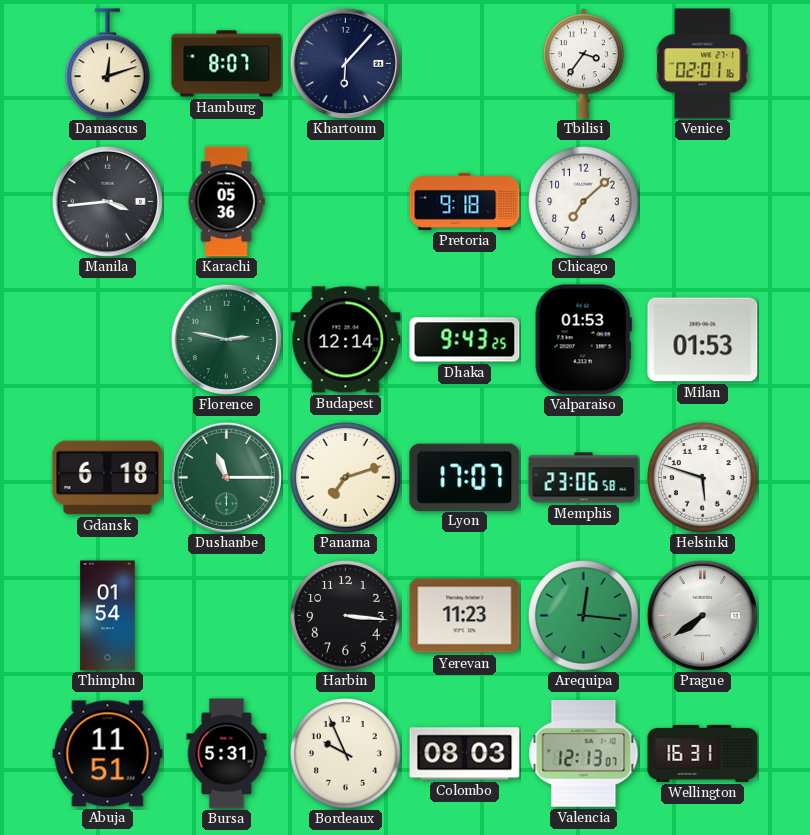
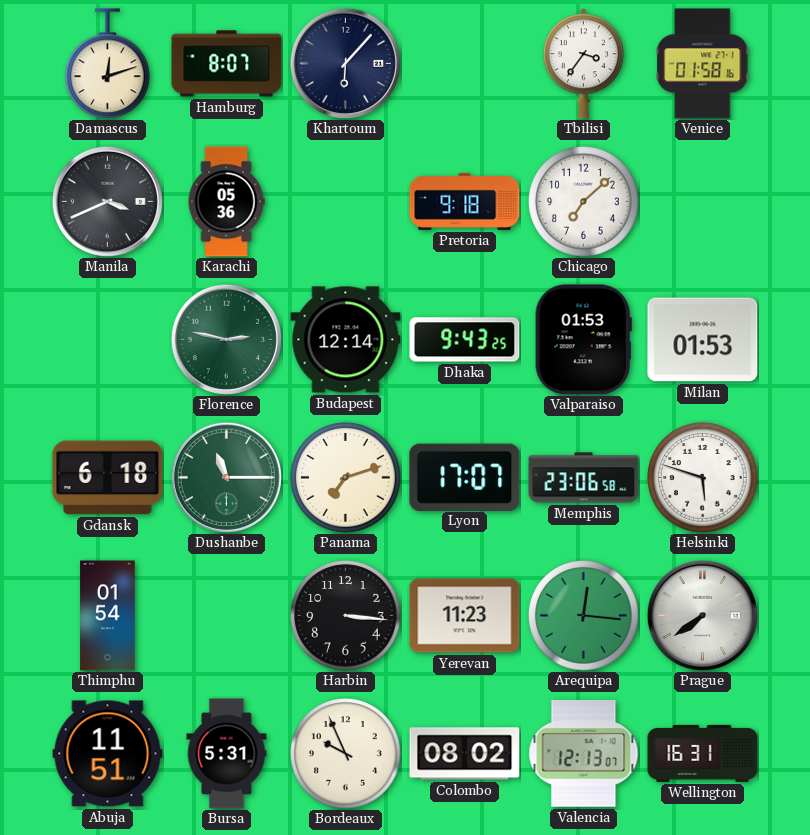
Venice: 02:01 -> 01:58 (703, 64)
Manila: 3:44 -> 3:41 (107, 201)
Colombo: 08:03 -> 08:02 (465, 754)
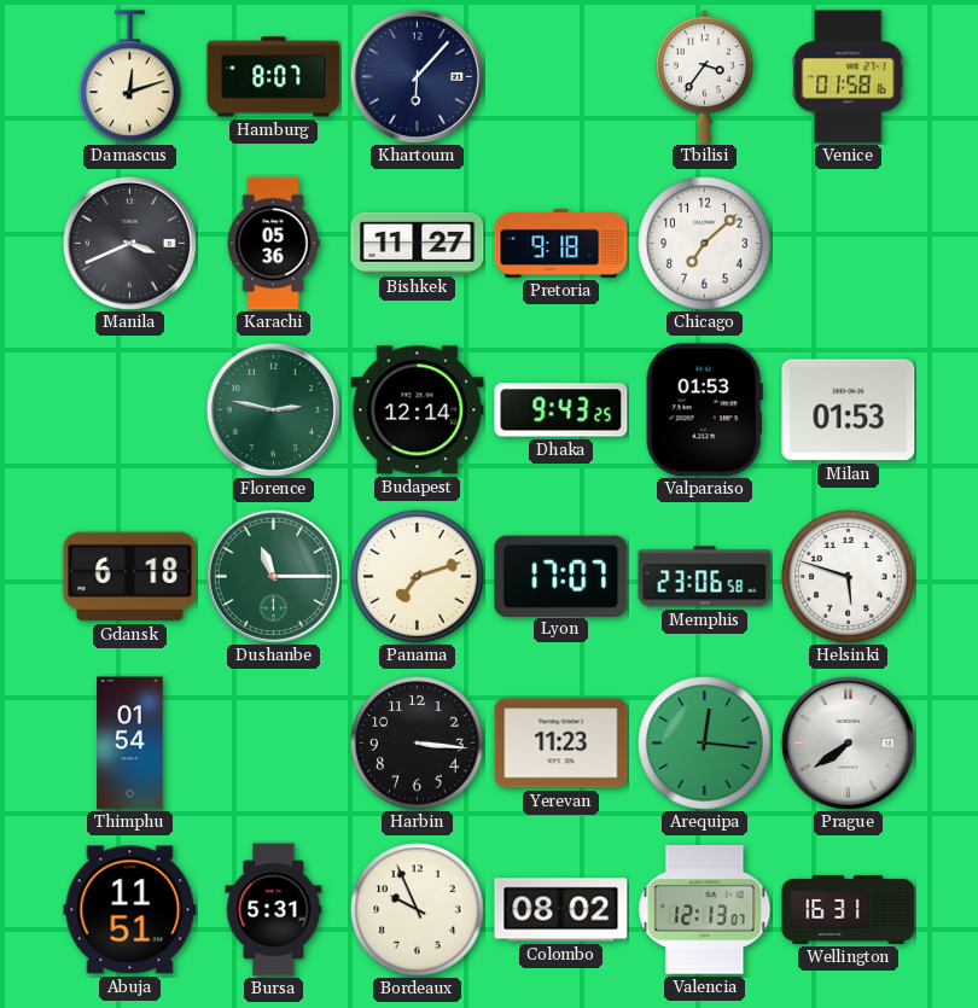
Bishkek: none -> 11:27 (418, 243)
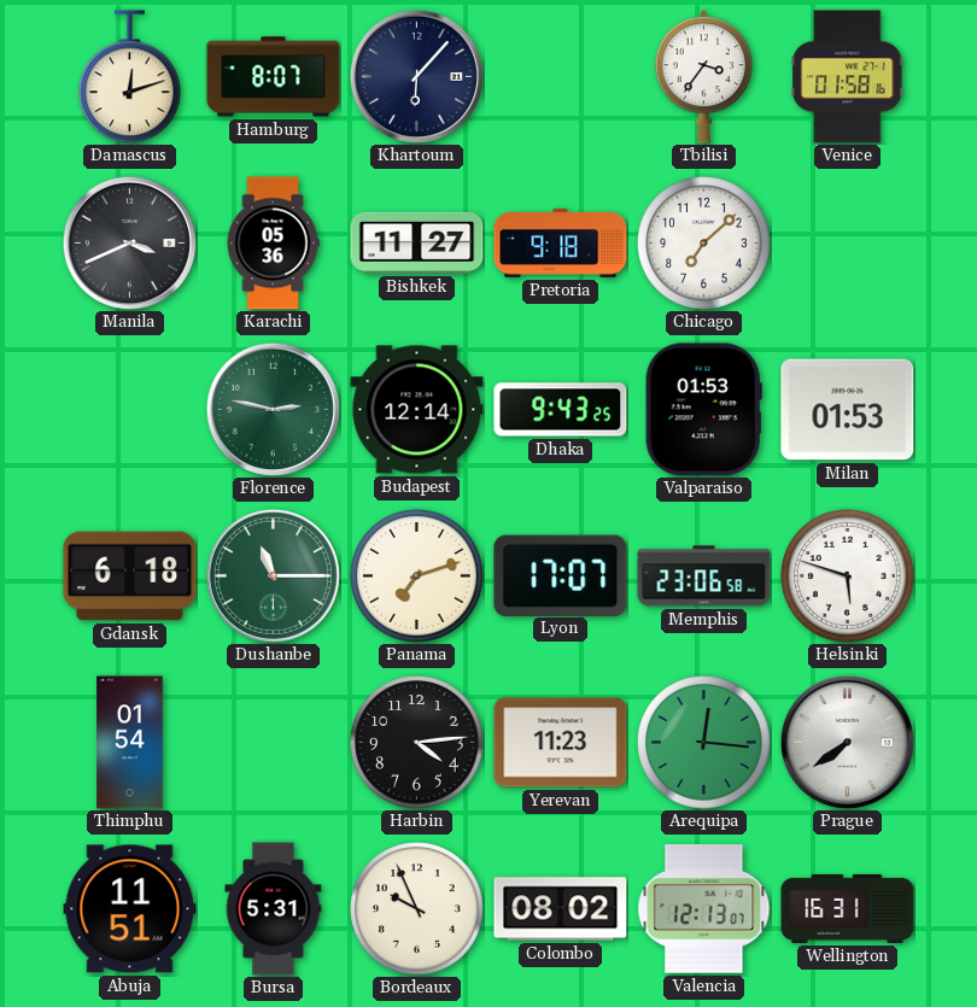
Harbin: 3:16 -> 4:14 (417, 743)
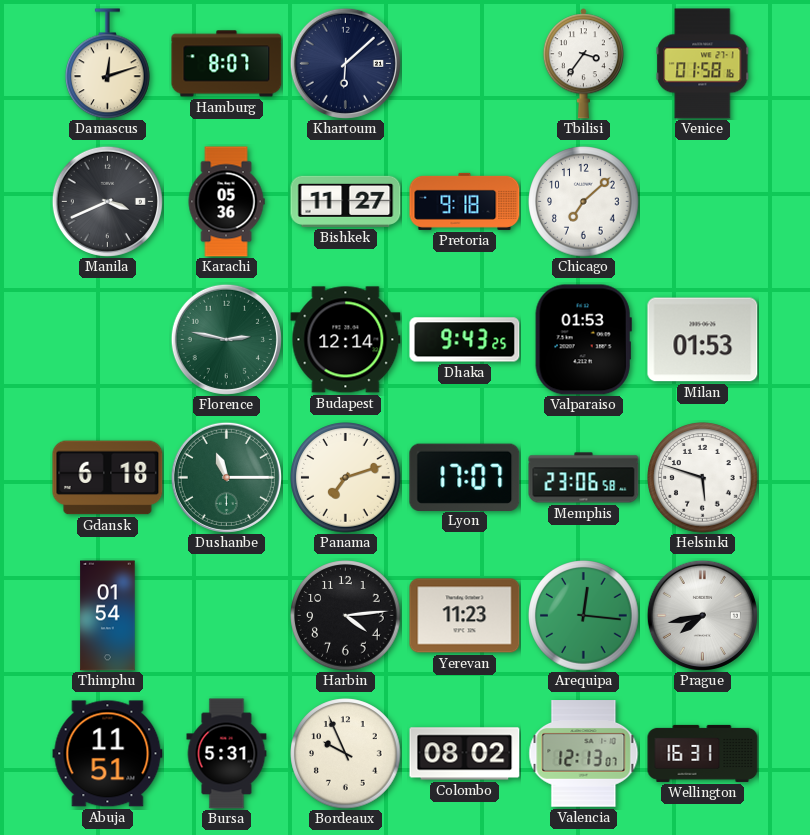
Khartoum: 6:07 -> 6:08 (345, 63)
Prague: 7:39 -> 7:43 (702, 615)
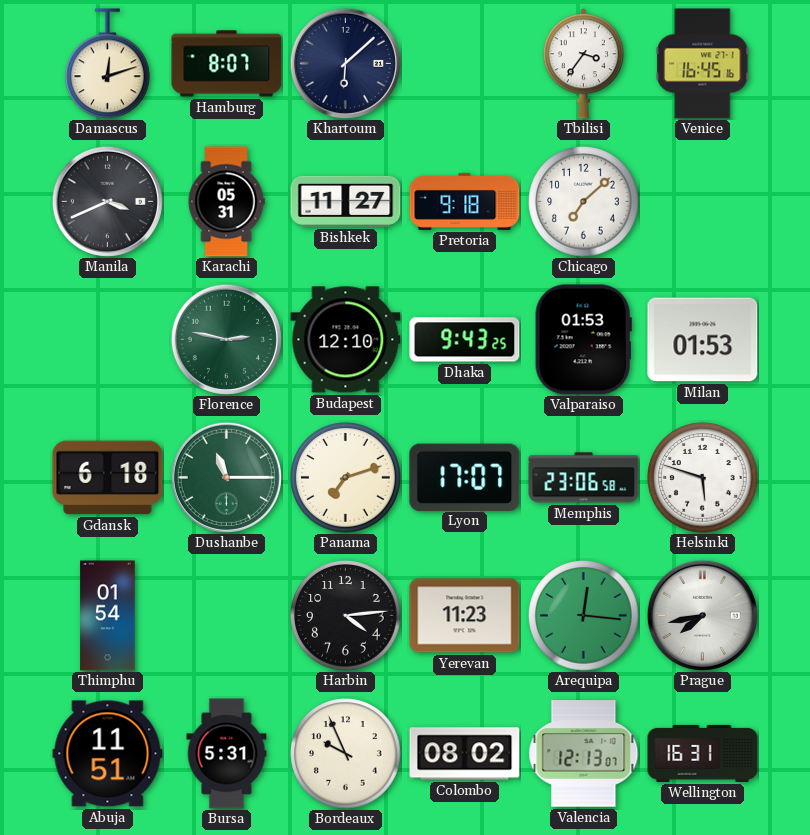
Venice: 01:58 -> 16:45 (703, 64)
Karachi: 05:36 -> 05:31 (226, 202)
Budapest: 12:14 -> 12:10 (346, 340)
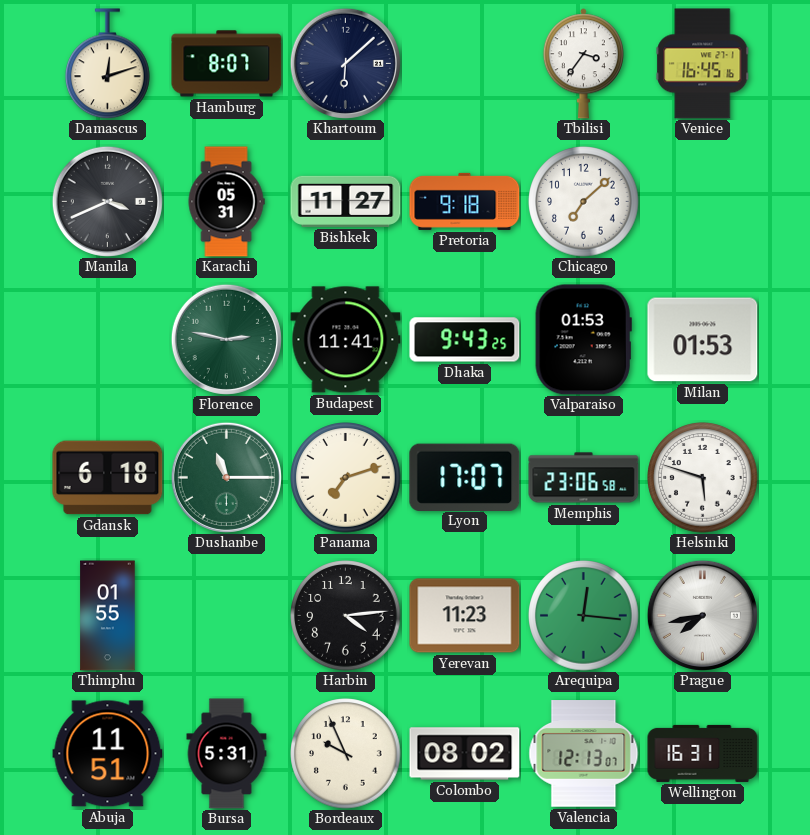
Budapest: 12:10 -> 11:41 (346, 340)
Thimphu: 01:54 -> 01:55 (108, 616)
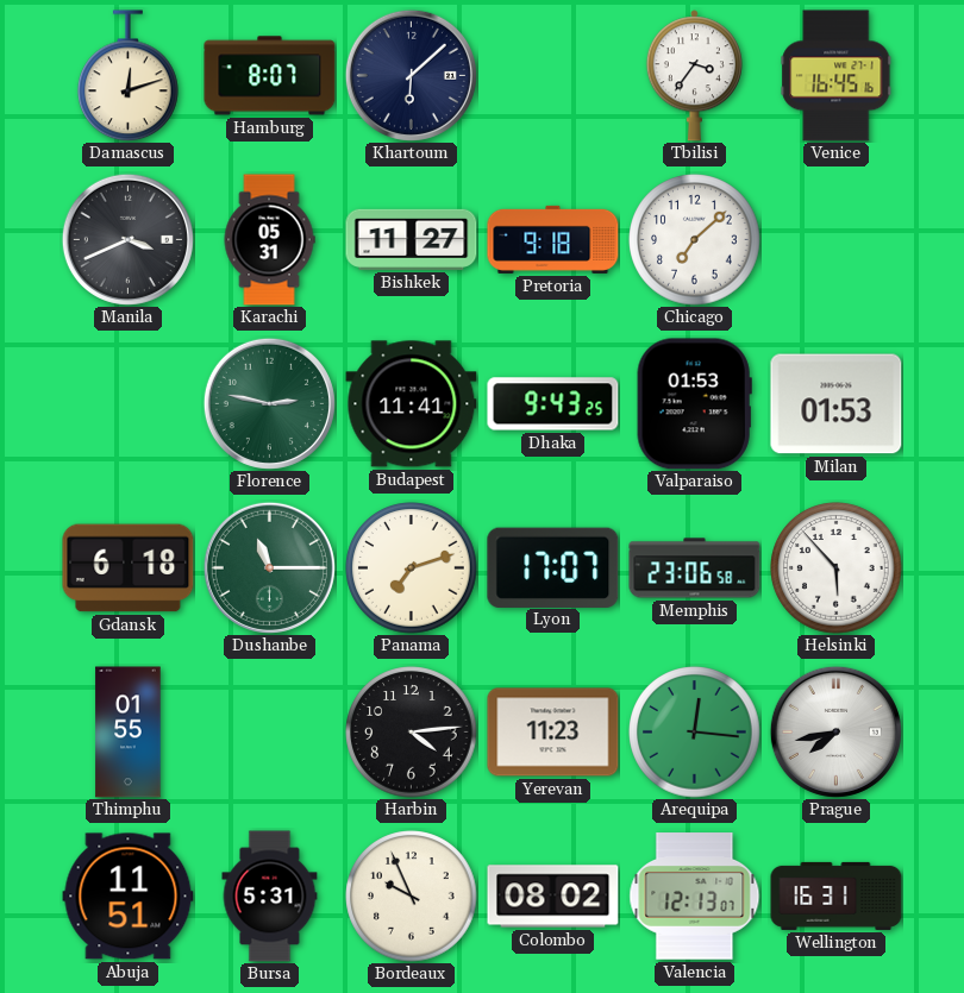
Helsinki: 5:48 -> 5:53 (837, 568)
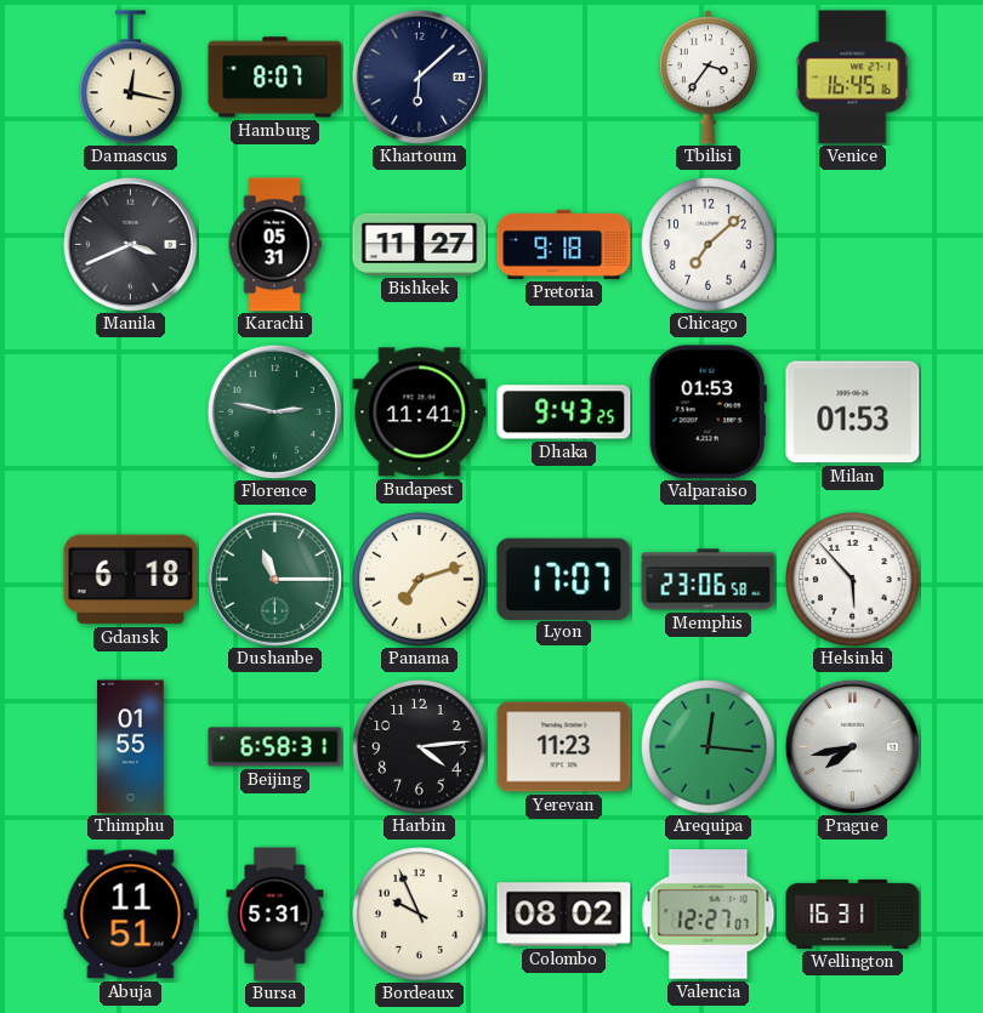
Damascus: 12:12 -> 12:17 (131, 78)
Beijing: none -> 6:58 (275, 747)
Valencia: 12:13 -> 12:27 (709, 915)
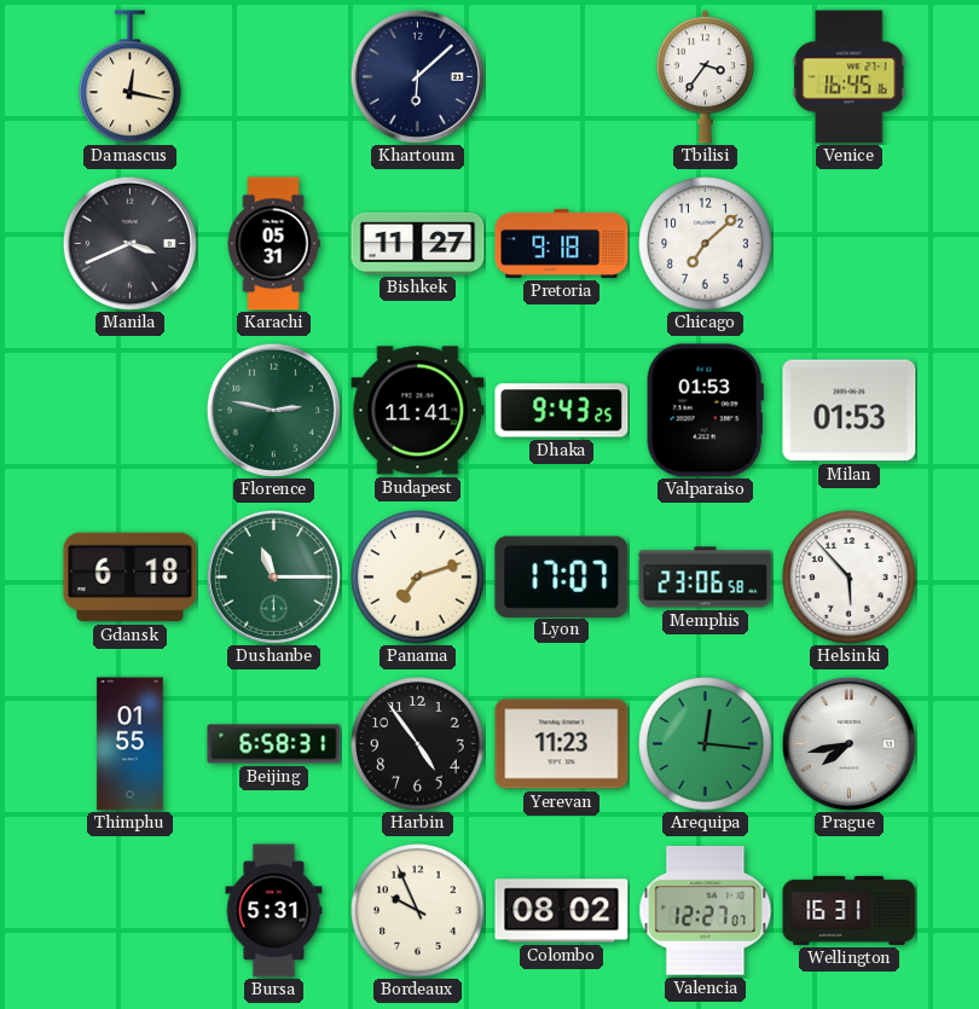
Hamburg: 8:07 -> none (275, 78)
Harbin: 4:14 -> 4:54 (418, 744)
Abuja: 11:51 -> none (131, 915)
